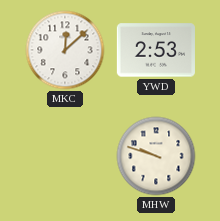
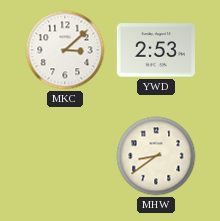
MKC: 12:08 -> 3:08 (65, 50)
MHW: 9:48 -> 8:39 (156, 156)
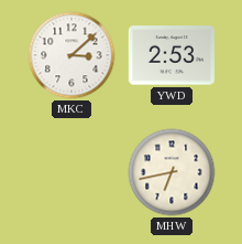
MHW: 8:39 -> 6:43 (172, 172)
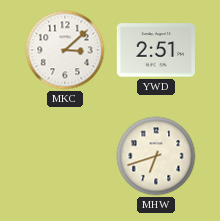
YWD: 2:53 -> 2:51 (156, 50)
MHW: 6:43 -> 6:42 (156, 156)
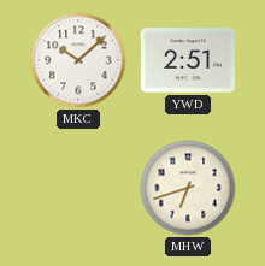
MKC: 3:08 -> 10:08 (78, 60)
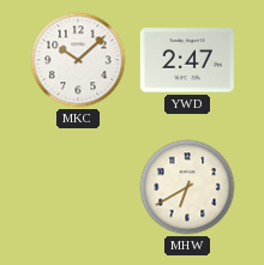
YWD: 2:51 -> 2:47 (187, 60)
MHW: 6:42 -> 6:40 (187, 187)
